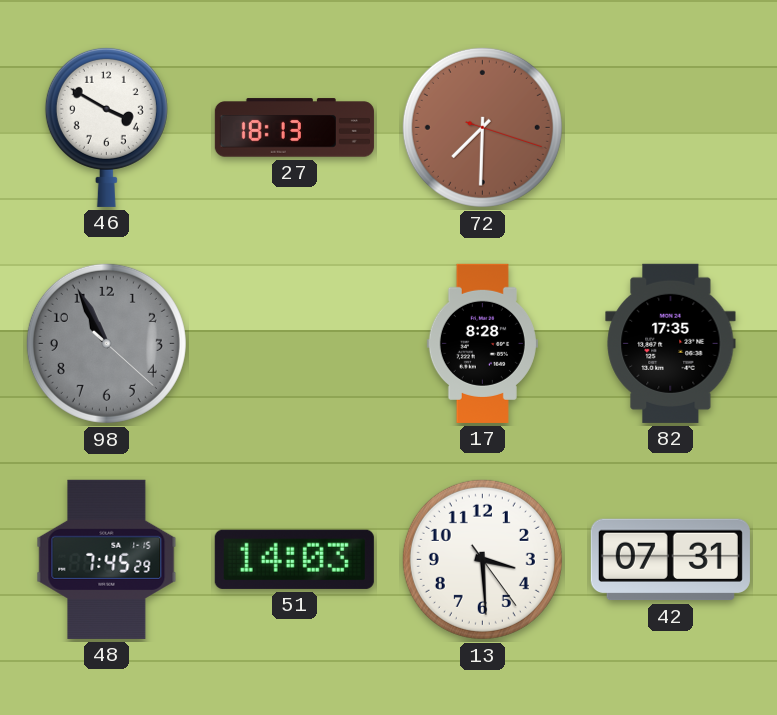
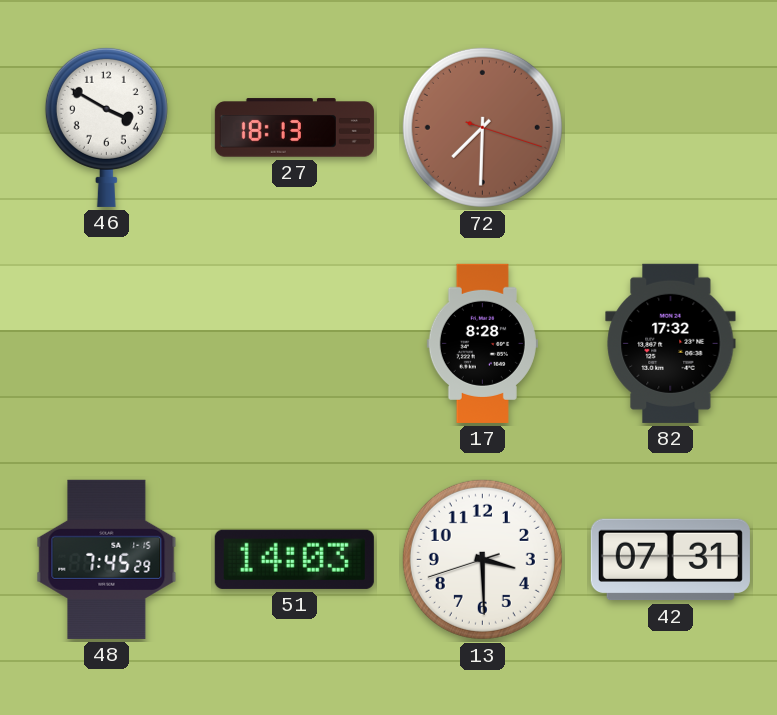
98: 10:55 -> none (106, 343)
82: 17:35 -> 17:32 (671, 343)
13: 3:29:24 -> 3:29:42 (482, 559)
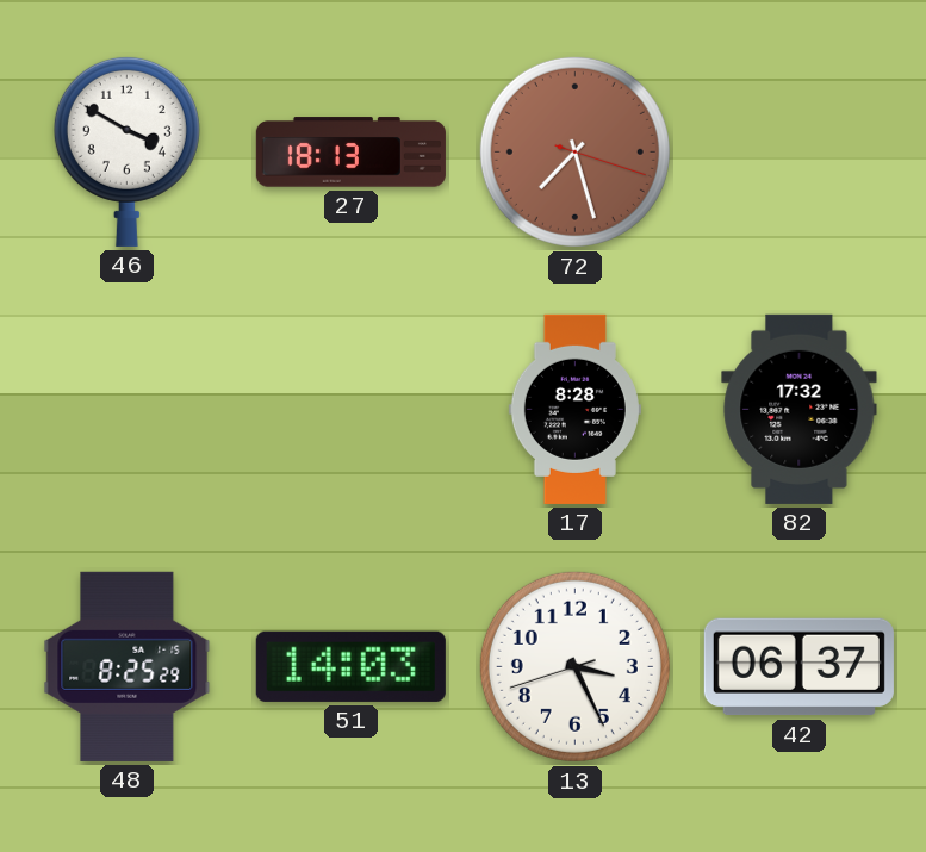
72: 7:30 -> 7:27 (574, 151)
48: 7:45 -> 8:25 (128, 666)
13: 3:29 -> 3:25 (574, 666)
42: 07:31 -> 06:37 (798, 667)
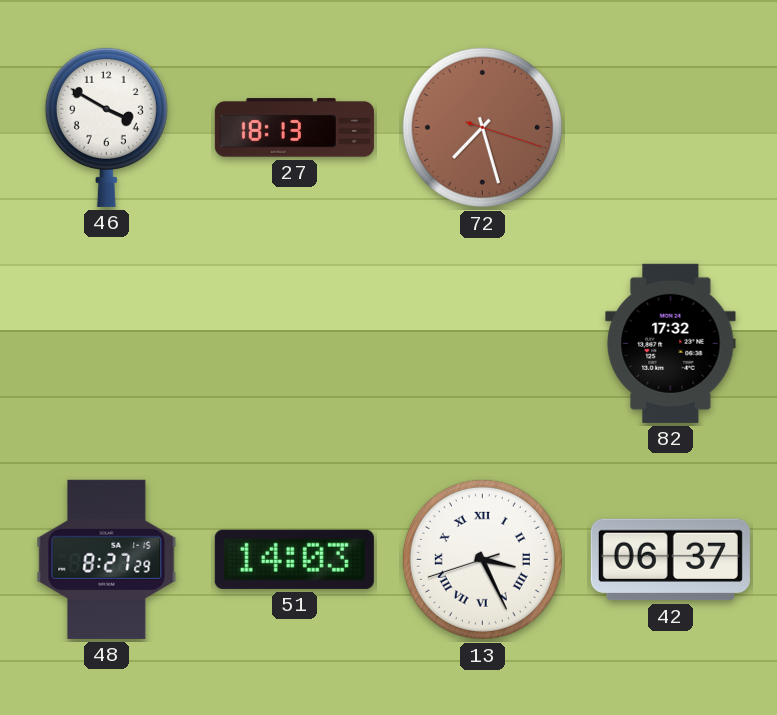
17: 8:28 -> none (574, 409)
48: 8:25 -> 8:27 (107, 559)
13 numerals: Arabic -> Roman (482, 559)
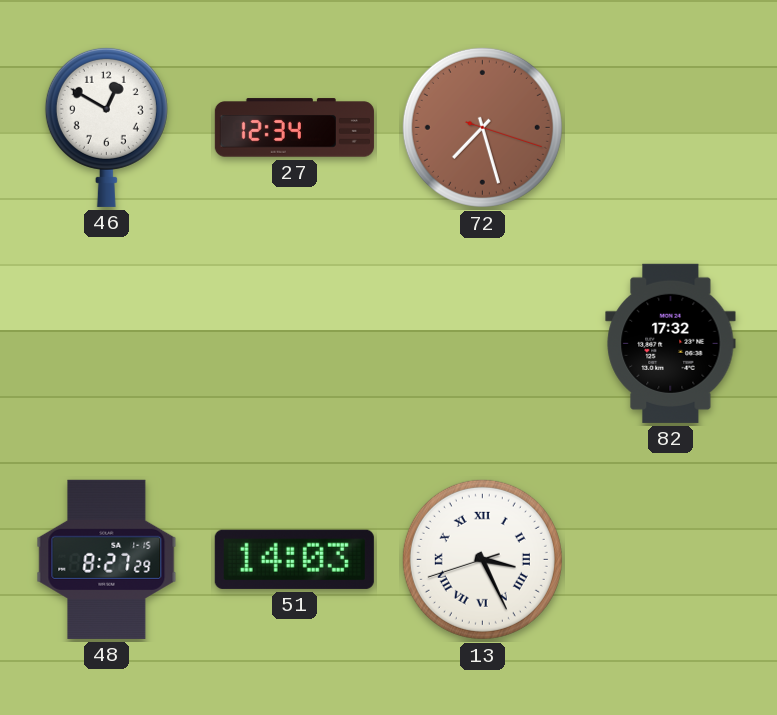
46: 3:50 -> 12:50 (106, 127)
27: 18:13 -> 12:34 (294, 128)
42: 06:37 -> none (670, 560)
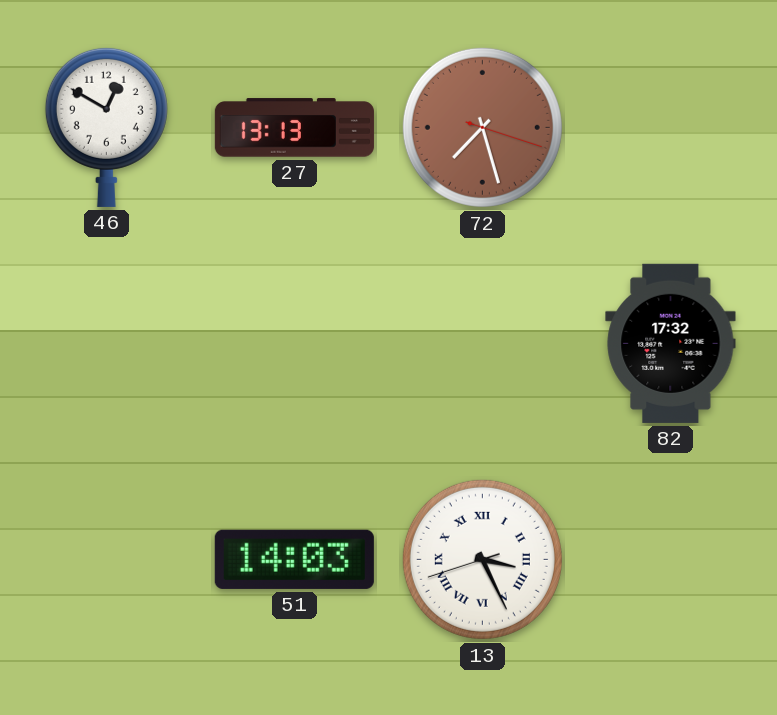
27: 12:34 -> 13:13 (294, 128)
48: 8:27 -> none (107, 559)
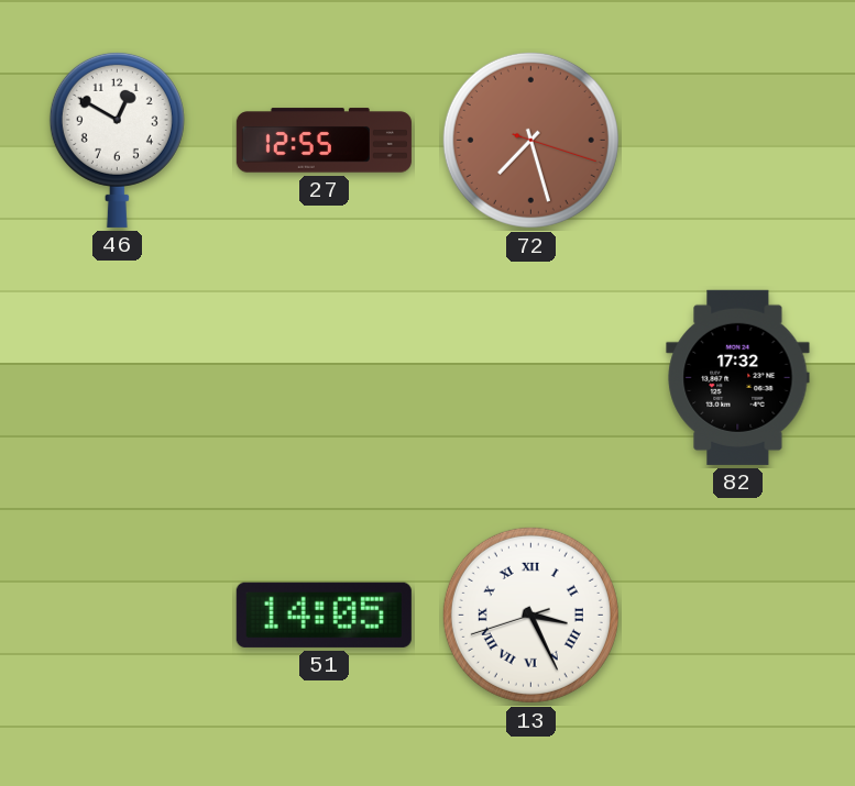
27: 13:13 -> 12:55 (324, 141)
51: 14:03 -> 14:05 (324, 615)
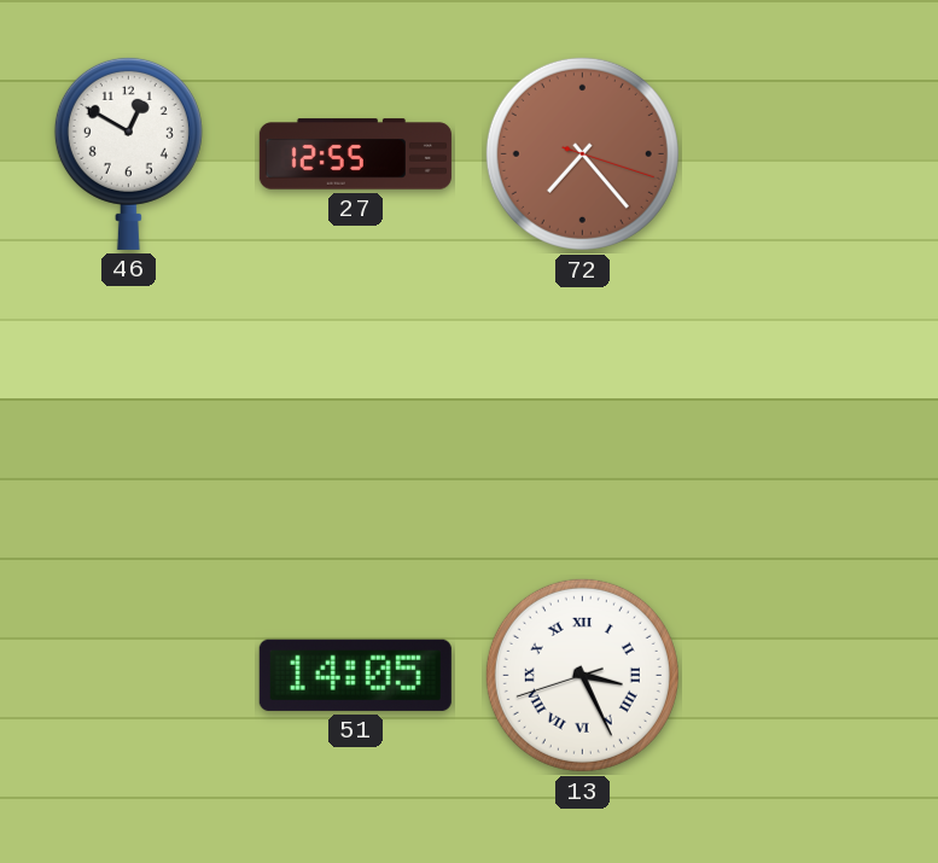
72: 7:27 -> 7:23 (582, 153)
82: 17:32 -> none (738, 377)
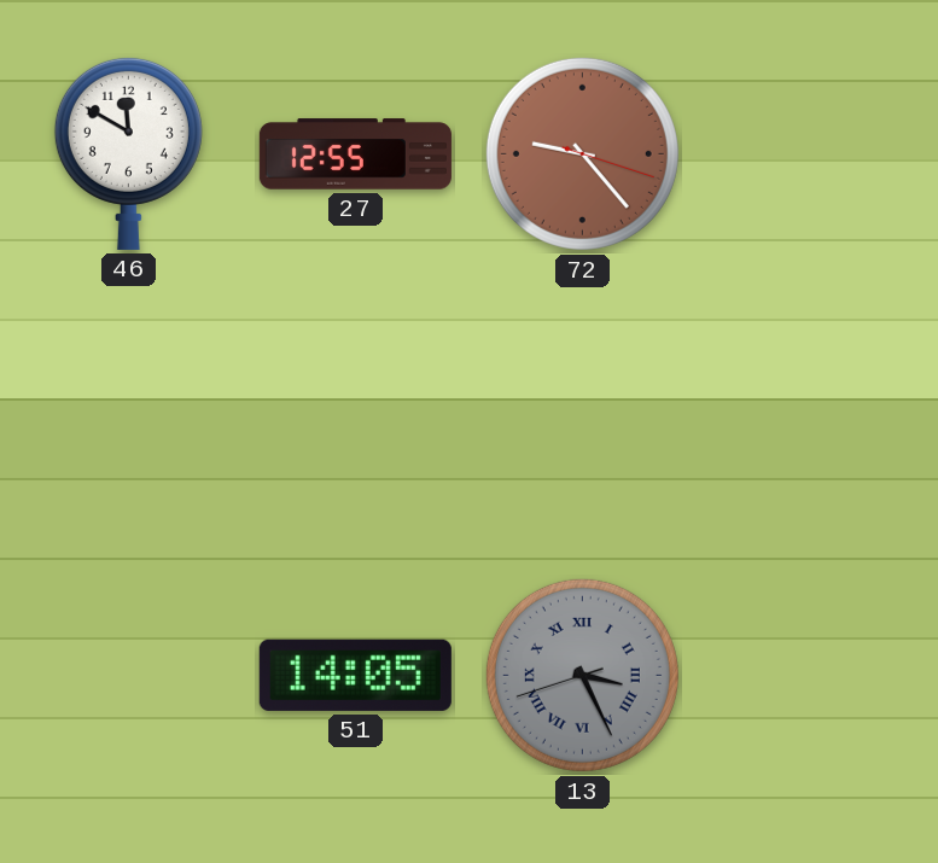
46: 12:50 -> 11:50 (128, 153)
72: 7:23 -> 9:23 (582, 153)
13 dial: white -> grey (582, 675)
